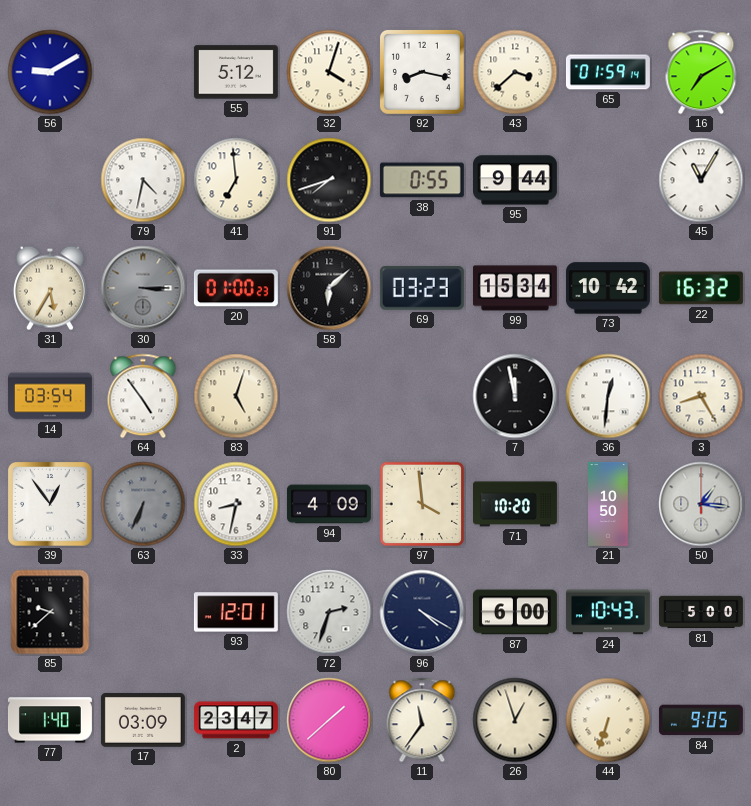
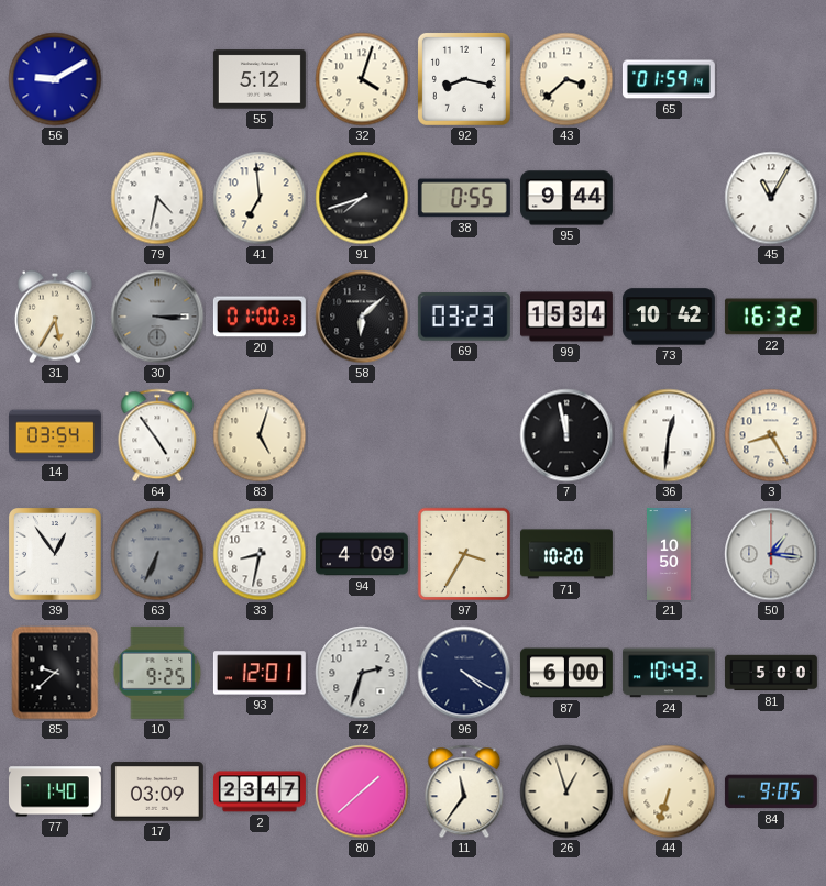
16: 7:10 -> none (701, 72)
97: 3:59 -> 3:35 (464, 554)
10: none -> 9:25 (157, 673)
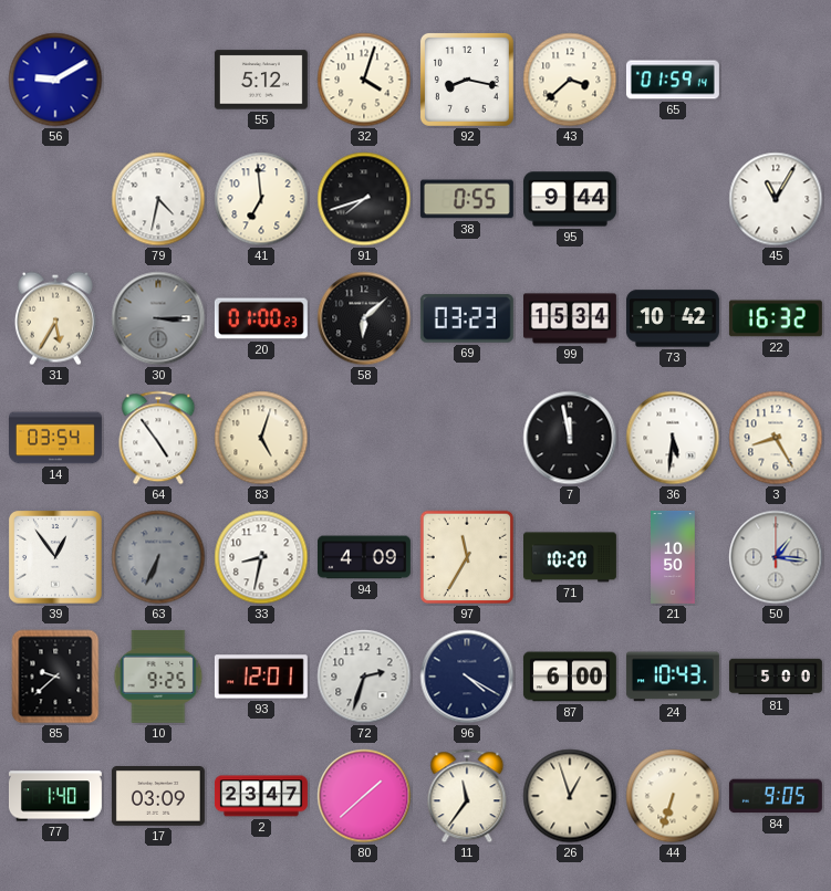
36: 12:31 -> 5:31 (673, 438)
97: 3:35 -> 11:35 (467, 557)
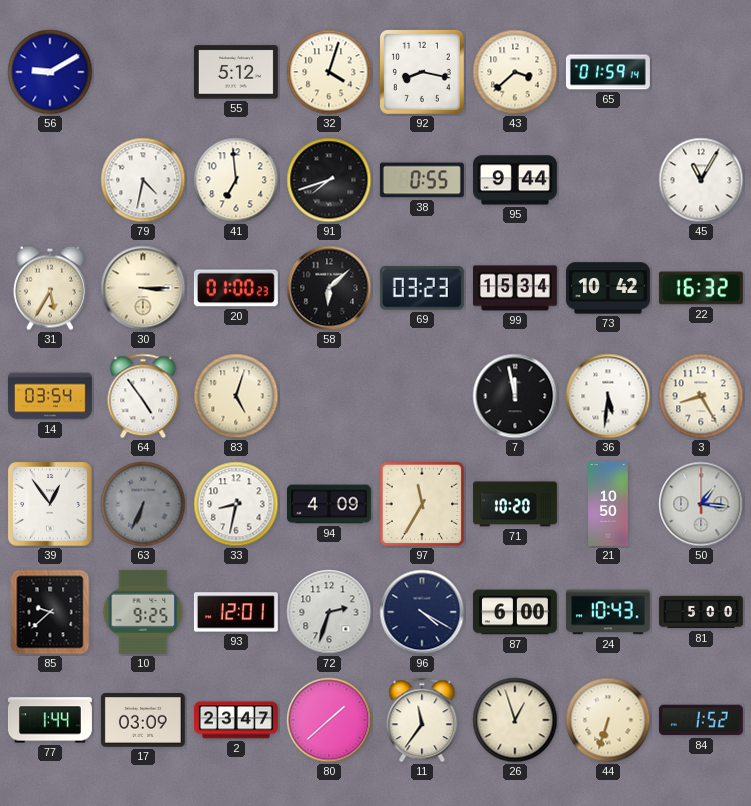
30 dial: grey -> cream (143, 288)
77: 1:40 -> 1:44 (50, 720)
84: 9:05 -> 1:52 (701, 720)
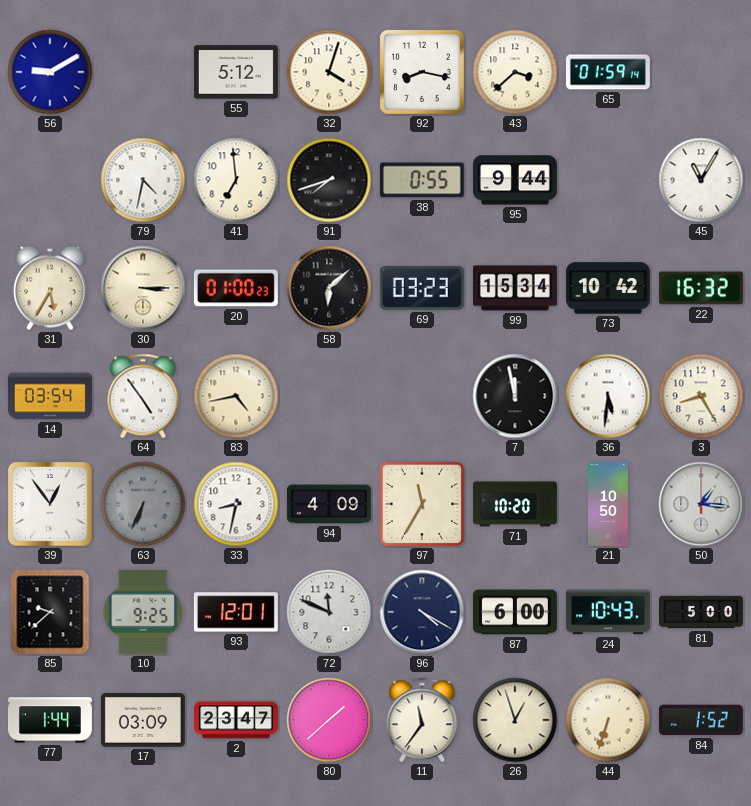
83: 5:03 -> 4:43 (236, 396)
72: 2:33 -> 11:49 (329, 612)
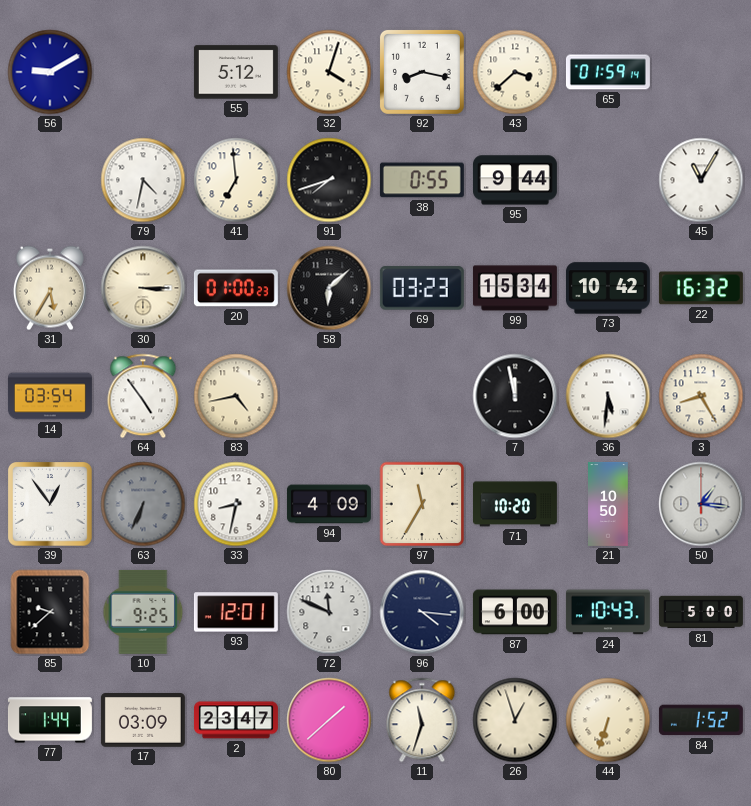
96: 4:20 -> 4:16 (422, 612)
11: 11:36 -> 11:33 (422, 720)
